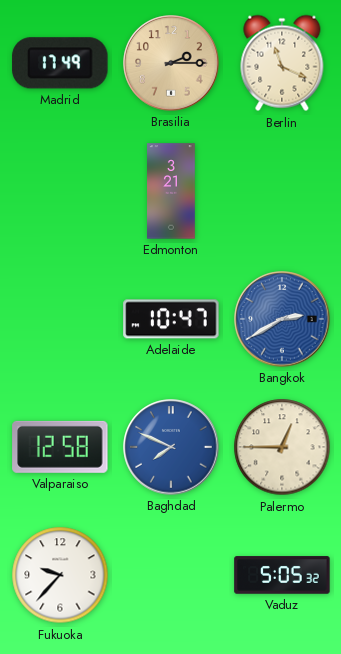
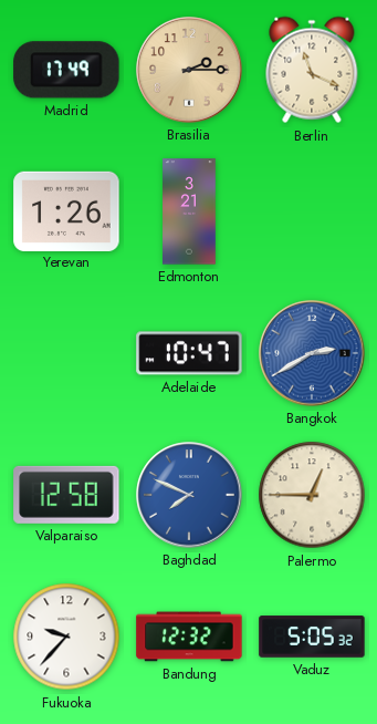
Yerevan: none -> 1:26 (66, 210)
Bandung: none -> 12:32 (189, 637)
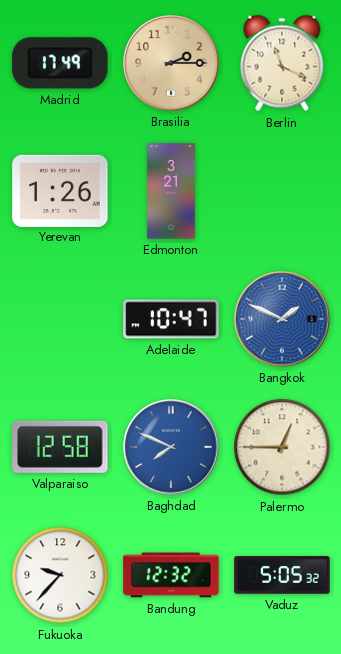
Bangkok: 2:40 -> 1:49 (282, 319)
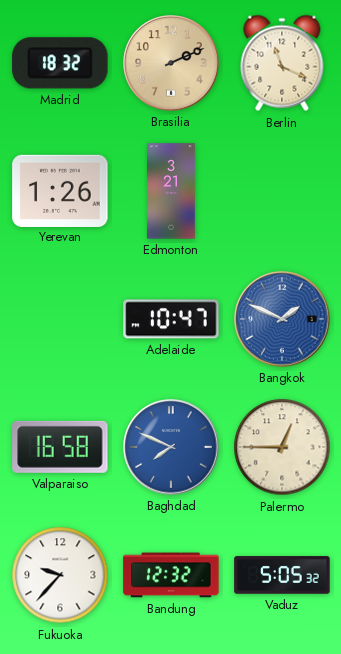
Madrid: 17:49 -> 18:32 (60, 63)
Brasilia: 2:15 -> 2:11 (171, 63)
Valparaiso: 12:58 -> 16:58 (60, 447)
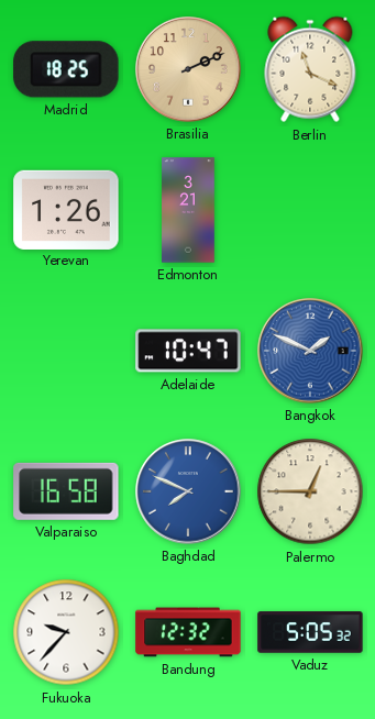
Madrid: 18:32 -> 18:25 (66, 69)
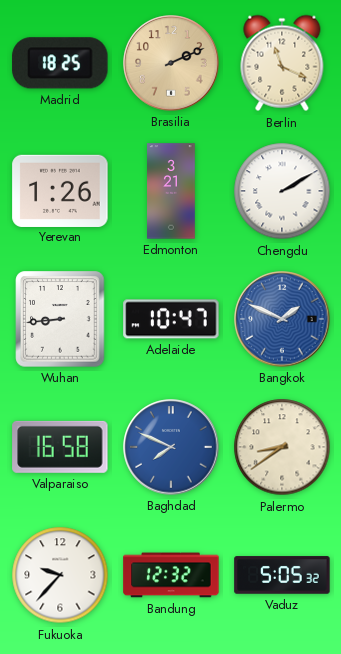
Chengdu: none -> 2:10 (282, 191)
Wuhan: none -> 8:44 (60, 319)
Palermo: 12:45 -> 8:39 (282, 447)
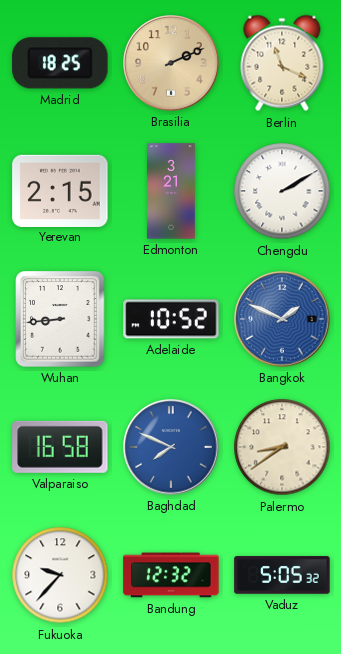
Yerevan: 1:26 -> 2:15 (60, 190)
Adelaide: 10:47 -> 10:52 (171, 319)
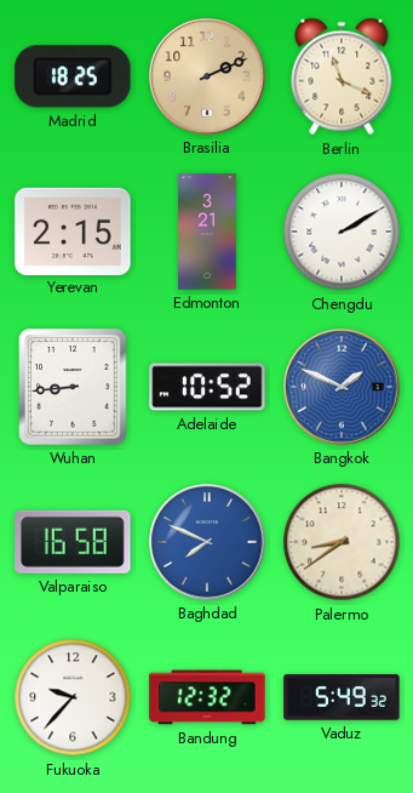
Vaduz: 5:05 -> 5:49 (342, 697)
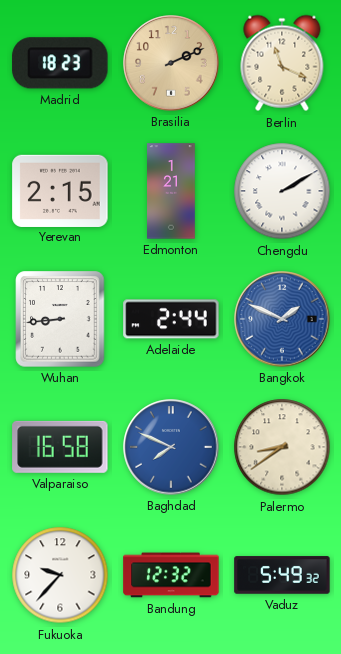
Madrid: 18:25 -> 18:23 (60, 63)
Edmonton: 3:21 -> 1:21 (171, 191)
Adelaide: 10:52 -> 2:44 (171, 319)
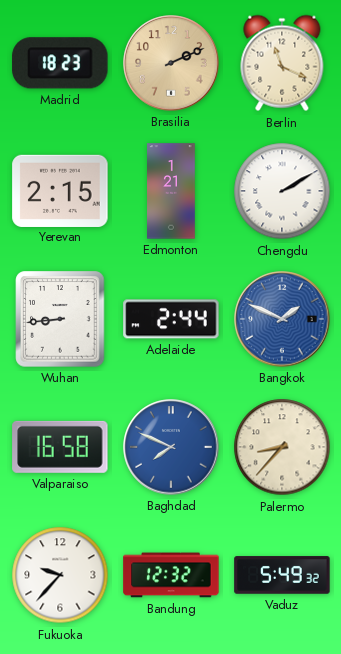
Palermo: 8:39 -> 8:37 (282, 447)
